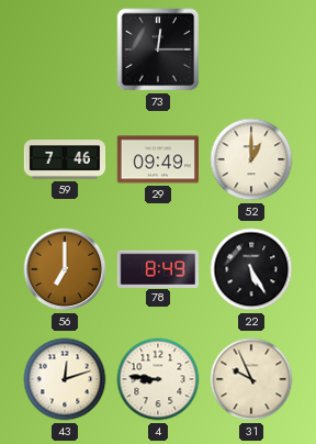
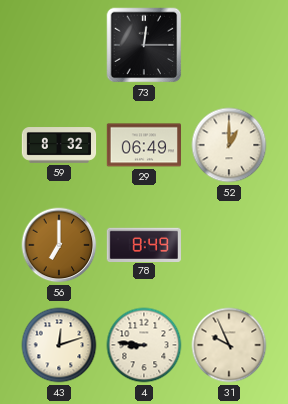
59: 7:46 -> 8:32 (59, 145)
29: 09:49 -> 06:49 (143, 145)
22: 5:25 -> none (251, 269)
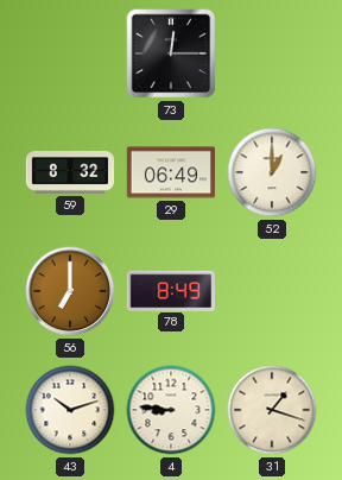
43: 12:12 -> 10:12 (70, 410)
31: 9:56 -> 1:18 (272, 410)
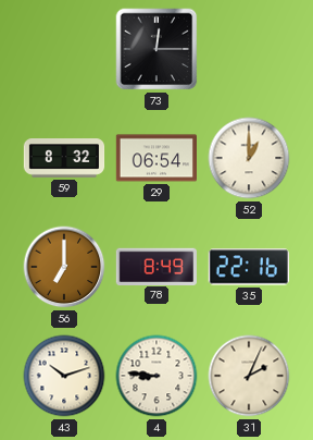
29: 06:49 -> 06:54 (155, 158)
35: none -> 22:16 (249, 267)
31: 1:18 -> 2:04 (249, 376)
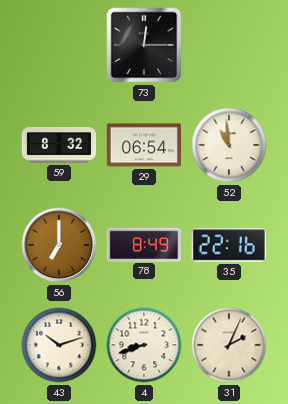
52: 1:00 -> 10:59 (229, 145)
4: 8:46 -> 8:42 (144, 345)
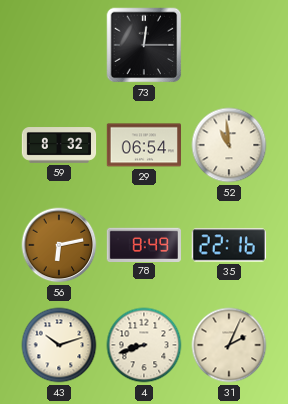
56: 7:00 -> 6:13 (59, 245)
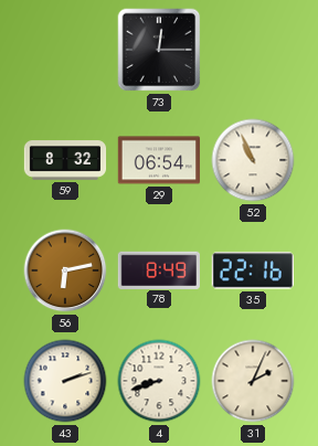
52: 10:59 -> 10:56 (253, 160)
43: 10:12 -> 2:12 (65, 381)
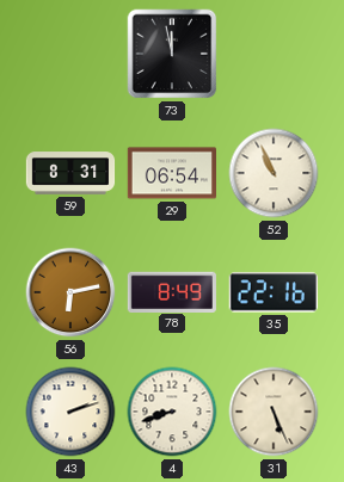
73: 12:15 -> 11:58 (172, 54)
59: 8:32 -> 8:31 (70, 173)
31: 2:04 -> 5:26 (274, 412)
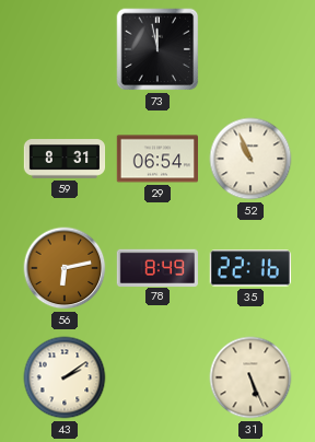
43: 2:12 -> 2:09 (65, 377)
4: 8:42 -> none (172, 412)
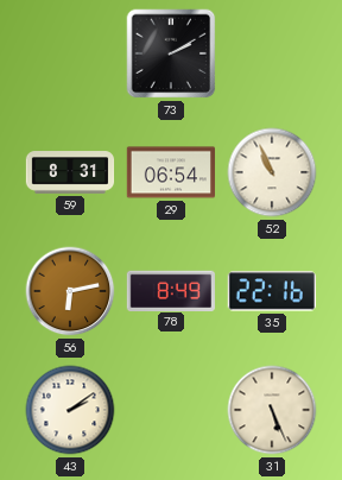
73: 11:58 -> 2:10 (171, 53)
